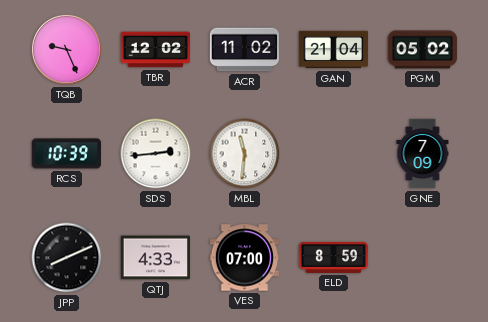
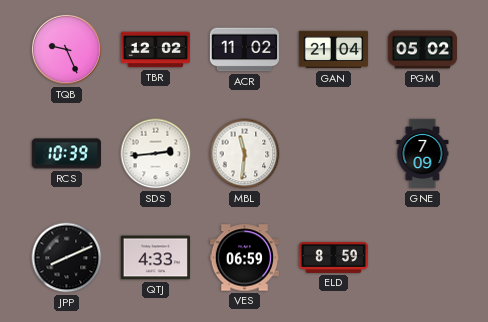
VES: 07:00 -> 06:59 (245, 258)
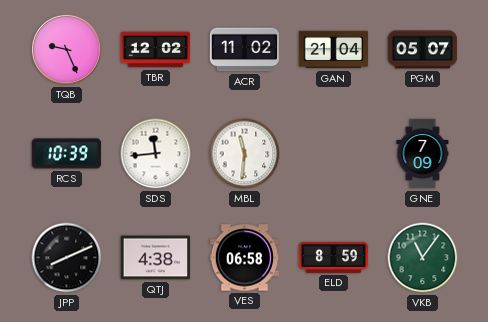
PGM: 05:02 -> 05:07 (423, 50)
SDS: 2:44 -> 11:44 (156, 154)
QTJ: 4:33 -> 4:38 (155, 258)
VES: 06:59 -> 06:58 (245, 258)
VKB: none -> 11:06 (423, 258)
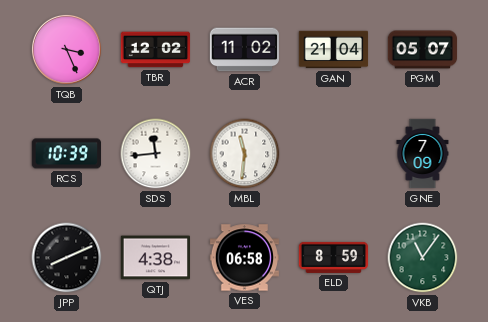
TQB: 9:26 -> 3:26 (66, 49)
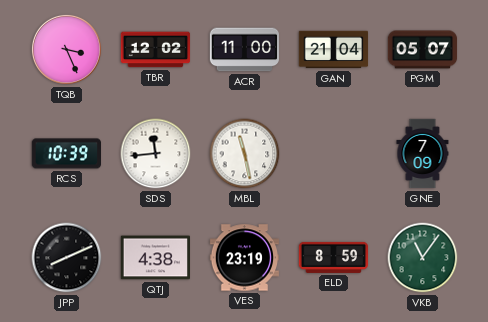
ACR: 11:02 -> 11:00 (245, 50)
MBL: 11:31 -> 11:28 (245, 154)
VES: 06:58 -> 23:19 (245, 258)
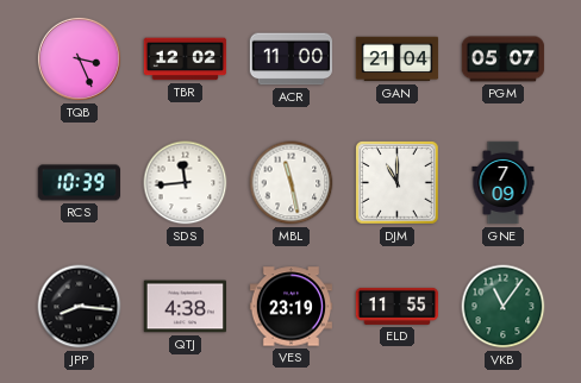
DJM: none -> 11:00 (398, 183)
JPP: 8:11 -> 8:16 (80, 307)
ELD: 8:59 -> 11:55 (398, 306)
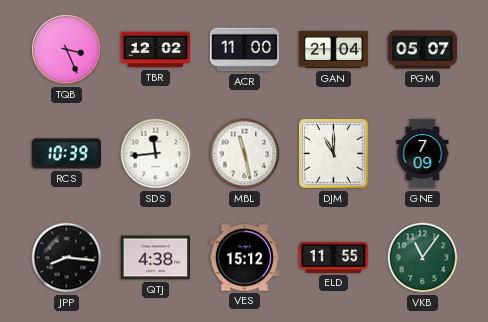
VES: 23:19 -> 15:12 (245, 258)
